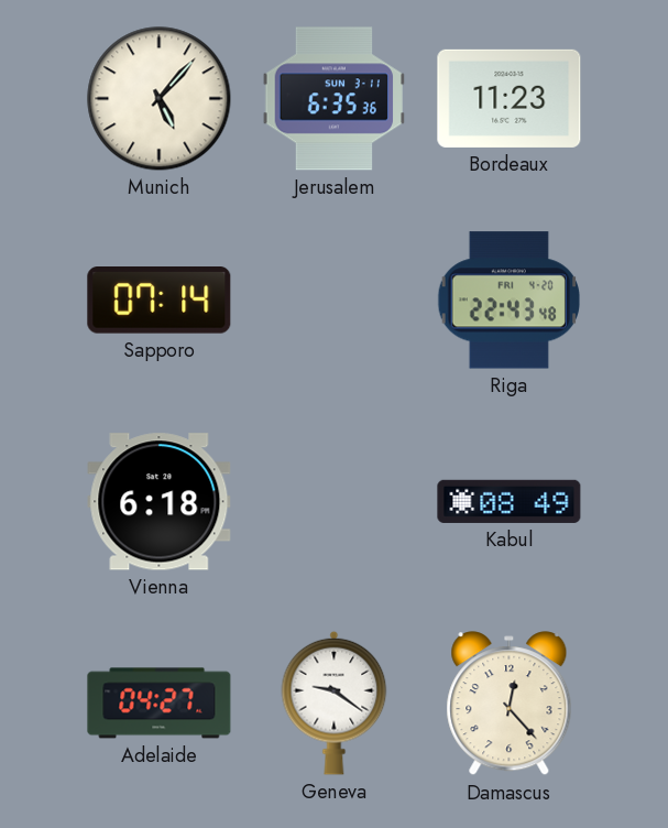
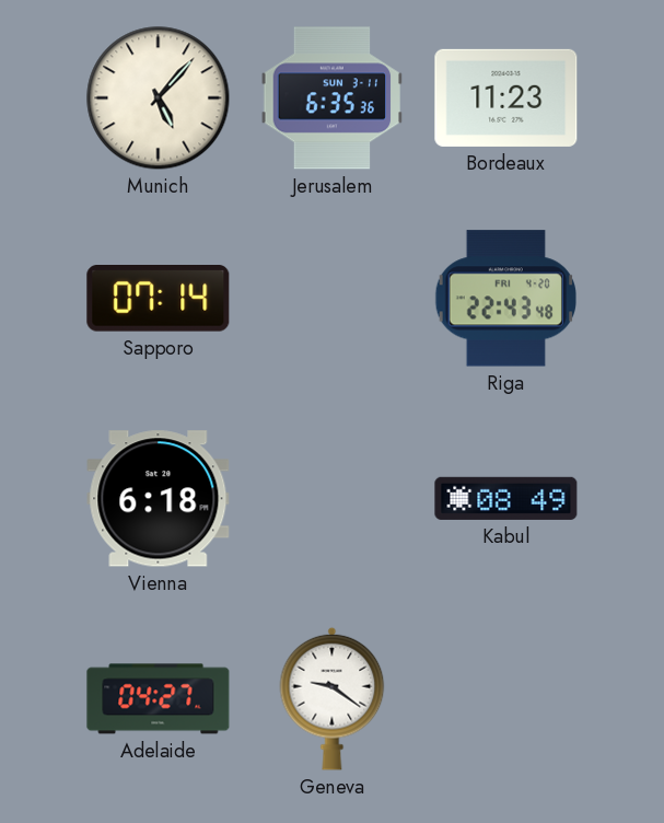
Damascus: 12:23 -> none (510, 704)
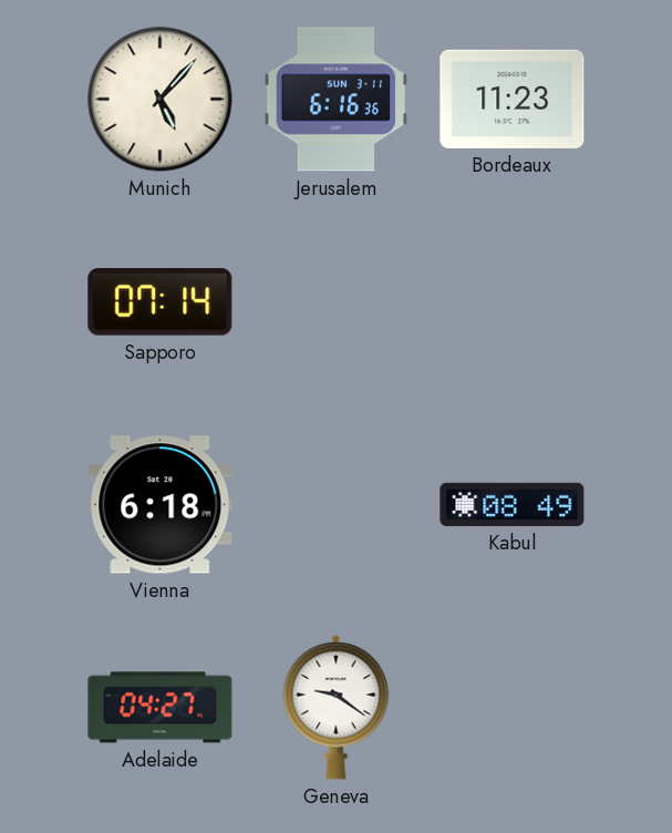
Jerusalem: 6:35 -> 6:16 (337, 100)
Riga: 22:43 -> none (505, 299)
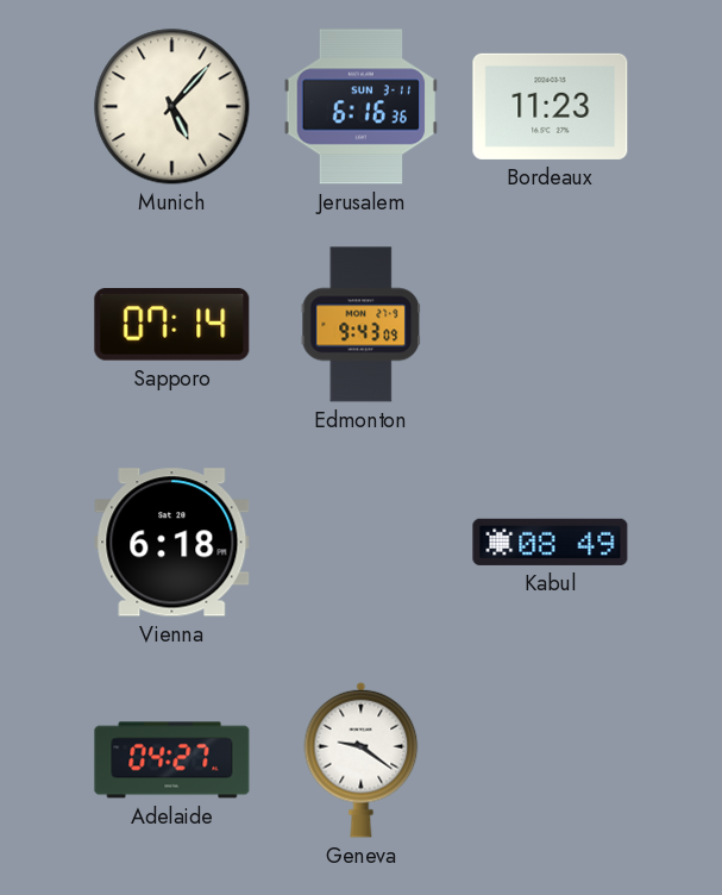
Edmonton: none -> 9:43 (362, 325)
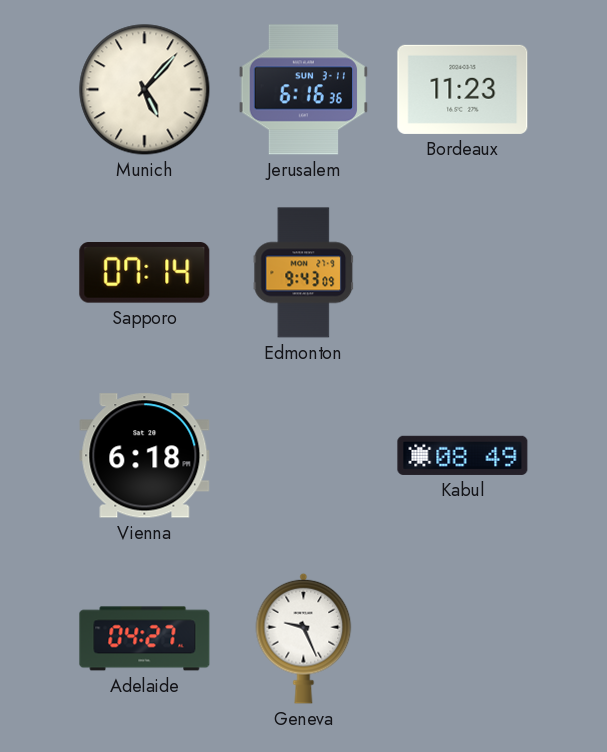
Geneva: 9:21 -> 9:26 (304, 638)
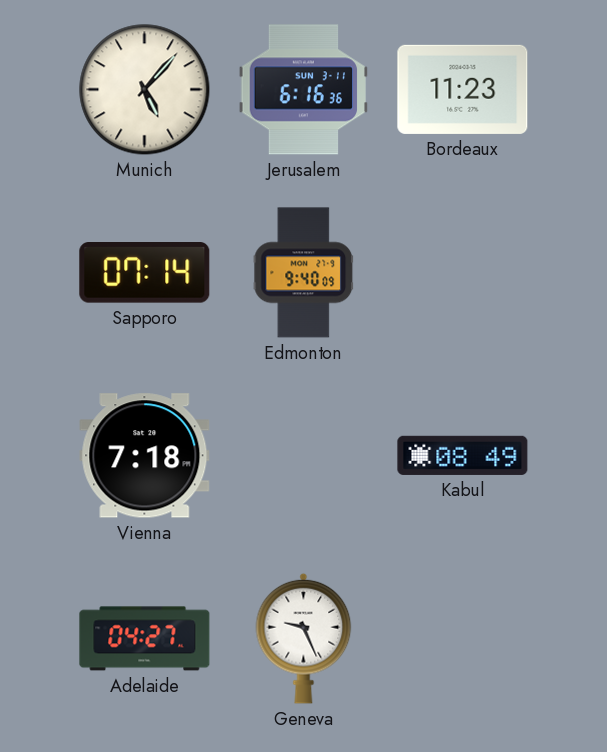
Edmonton: 9:43 -> 9:40 (304, 273)
Vienna: 6:18 -> 7:18 (145, 456)
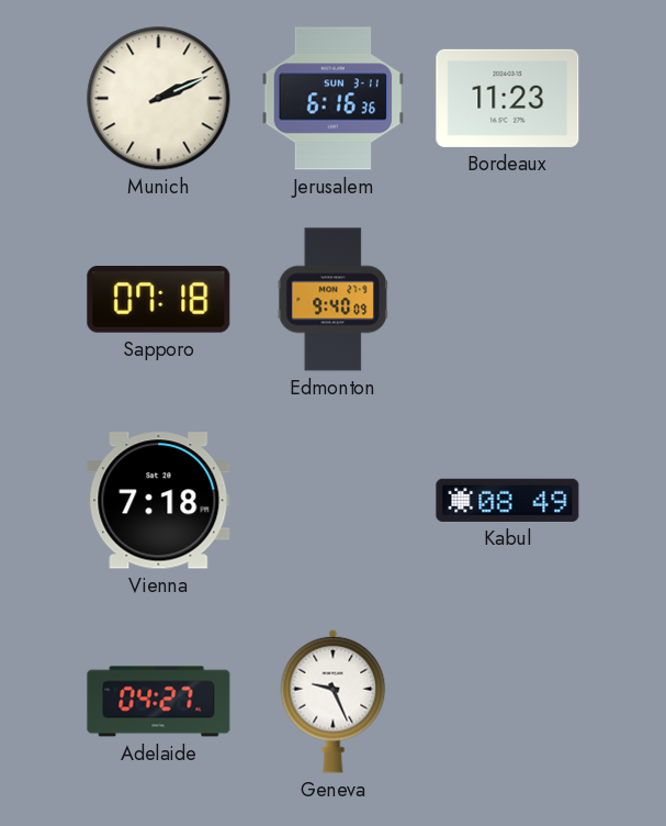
Munich: 5:07 -> 2:11 (159, 99)
Sapporo: 07:14 -> 07:18 (159, 300)
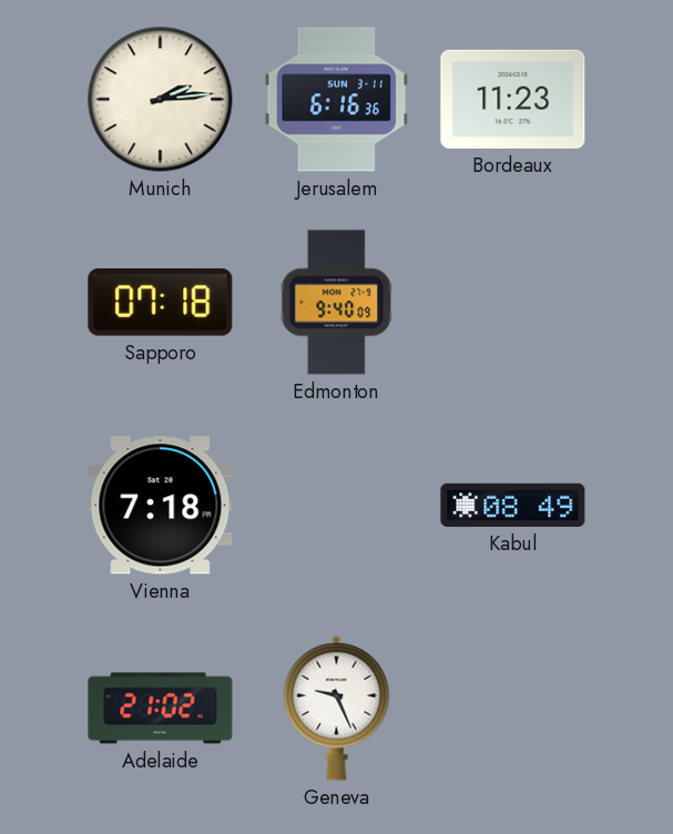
Munich: 2:11 -> 2:14 (161, 100)
Adelaide: 04:27 -> 21:02 (161, 709)
